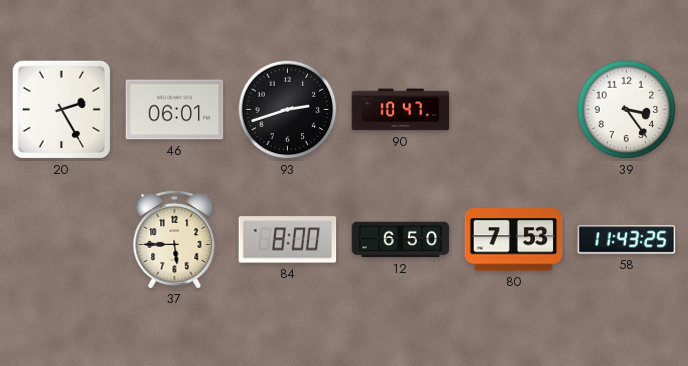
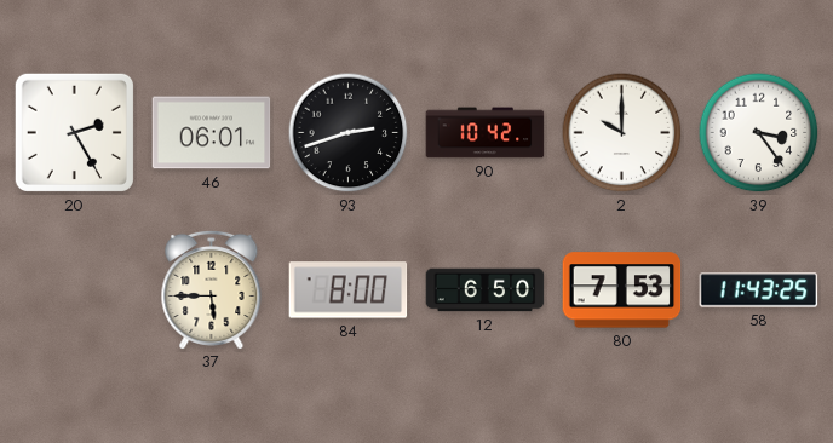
90: 10:47 -> 10:42 (486, 133)
2: none -> 10:00 (622, 133)
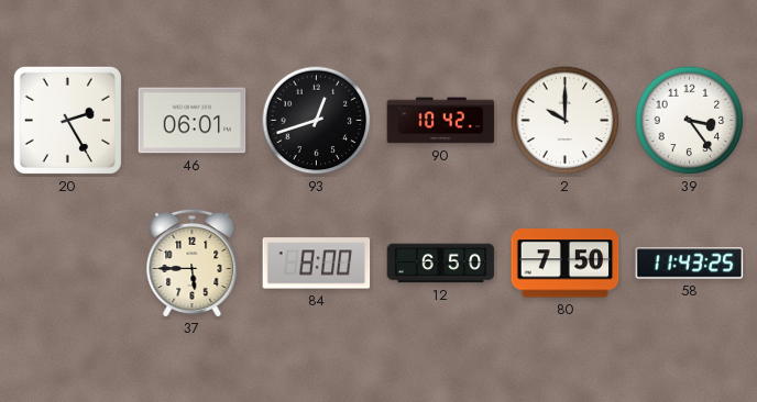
93: 2:42 -> 12:42 (317, 121)
80: 7:53 -> 7:50 (566, 264)
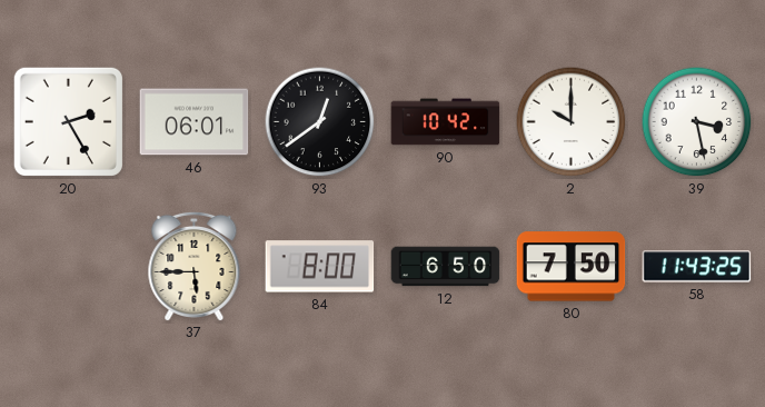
93: 12:42 -> 12:39 (320, 122)
39: 3:24 -> 3:28 (697, 122)
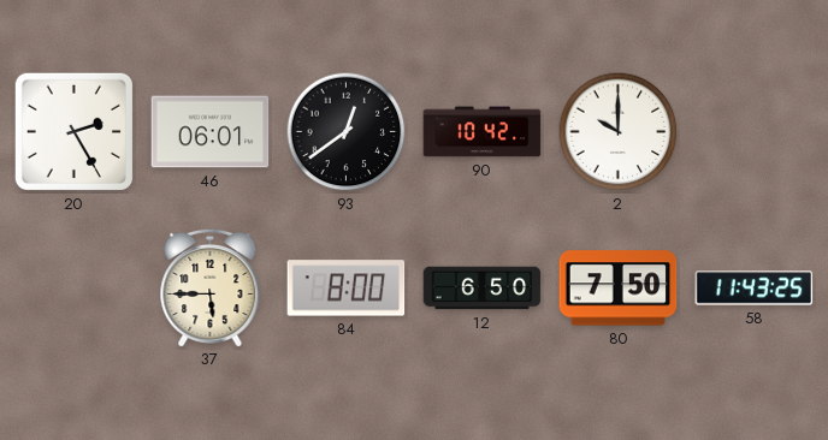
39: 3:28 -> none (697, 122)
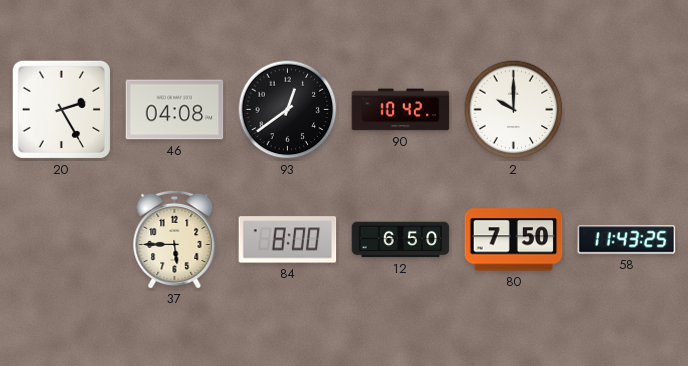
46: 06:01 -> 04:08 (175, 110)
